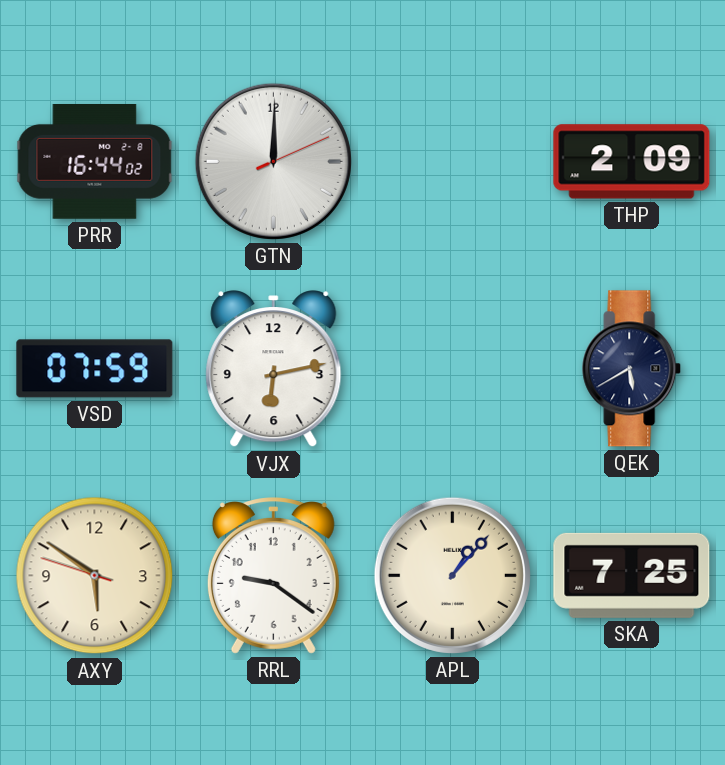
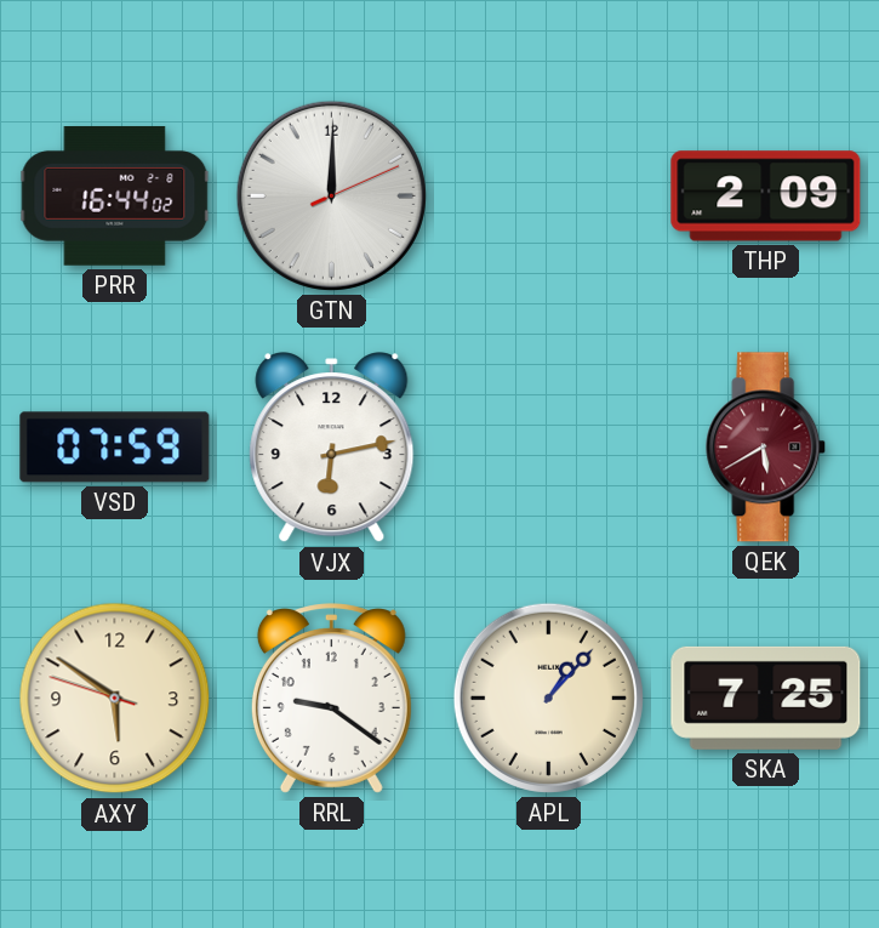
QEK dial: navy -> burgundy (766, 448)
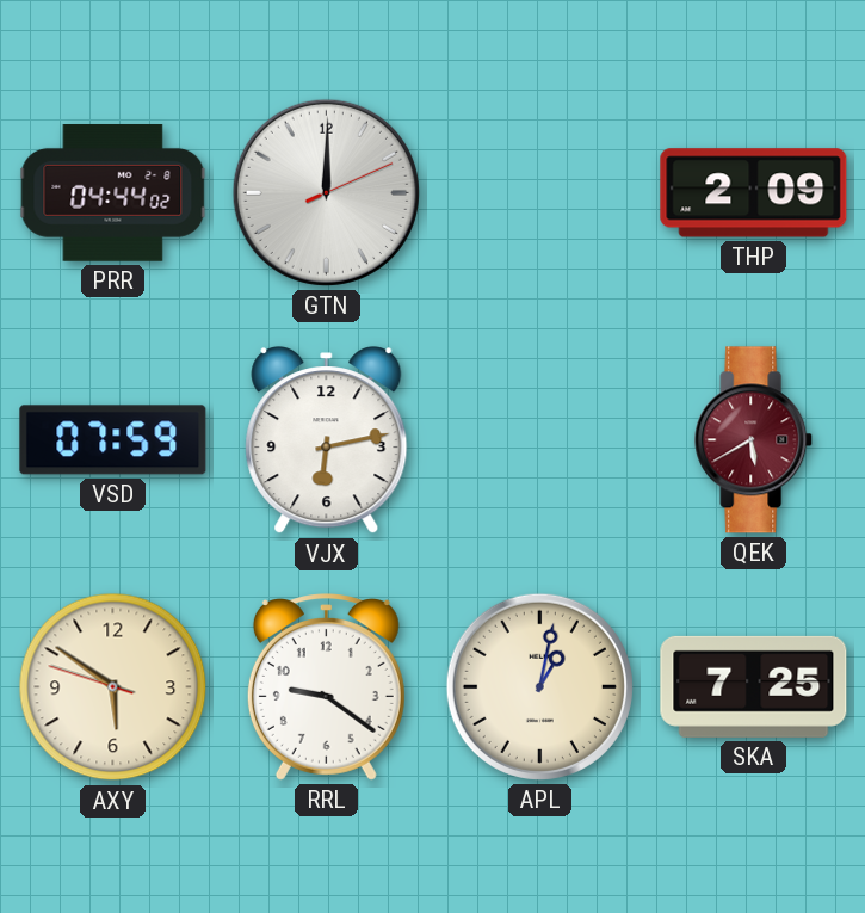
PRR: 16:44 -> 04:44 (113, 193)
APL: 1:07 -> 1:02 (539, 686)
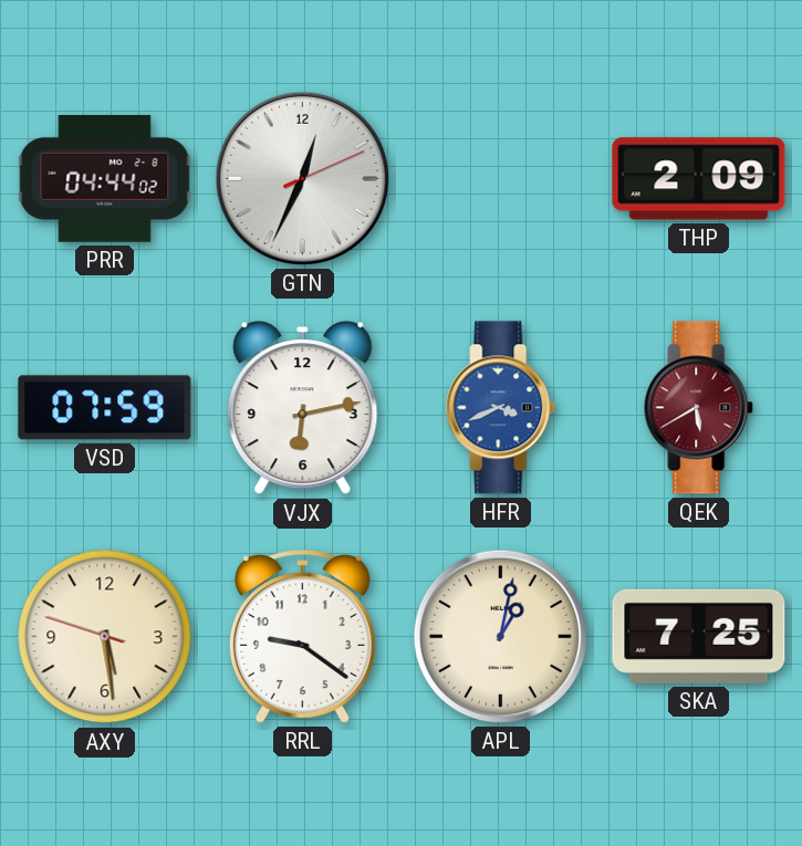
GTN: 12:00 -> 12:34 (302, 178)
HFR: none -> 3:41 (501, 408)
AXY: 5:50 -> 5:28 (105, 637)
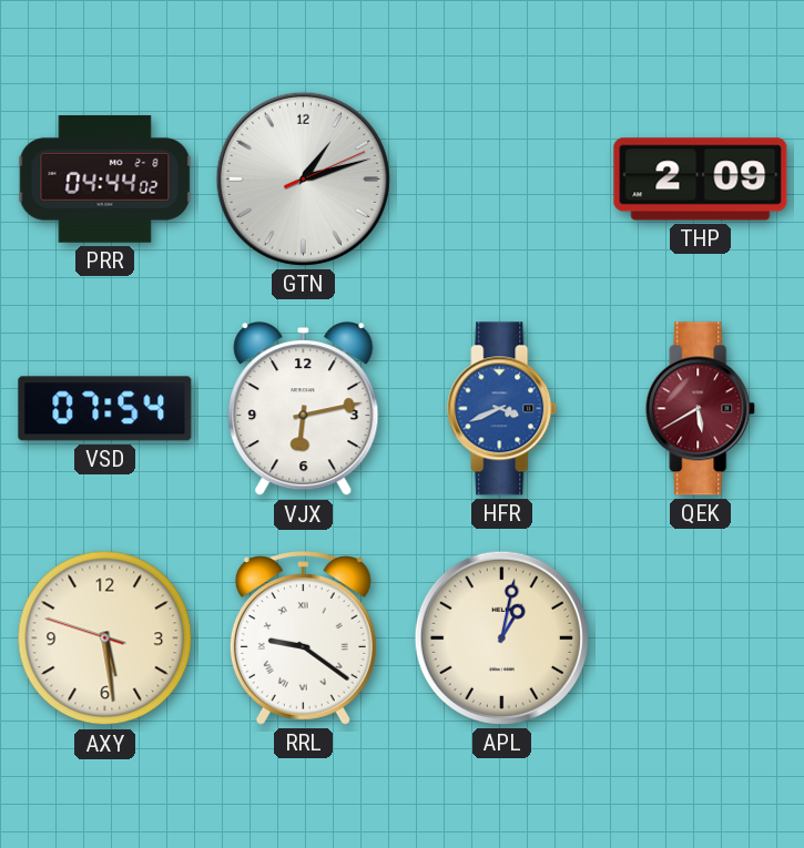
GTN: 12:34 -> 1:12 (303, 178)
VSD: 07:59 -> 07:54 (105, 409)
RRL numerals: Arabic -> Roman (303, 638)
SKA: 7:25 -> none (699, 636)
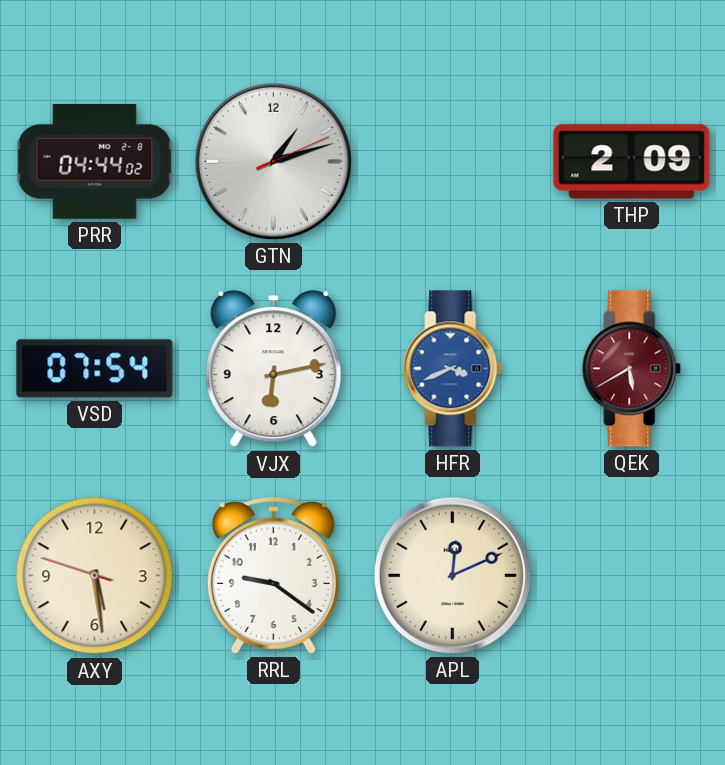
RRL numerals: Roman -> Arabic (273, 576)
APL: 1:02 -> 12:11 (452, 575)
